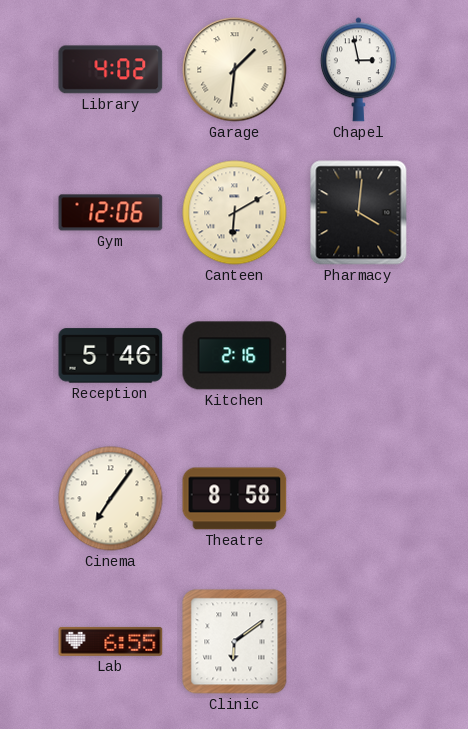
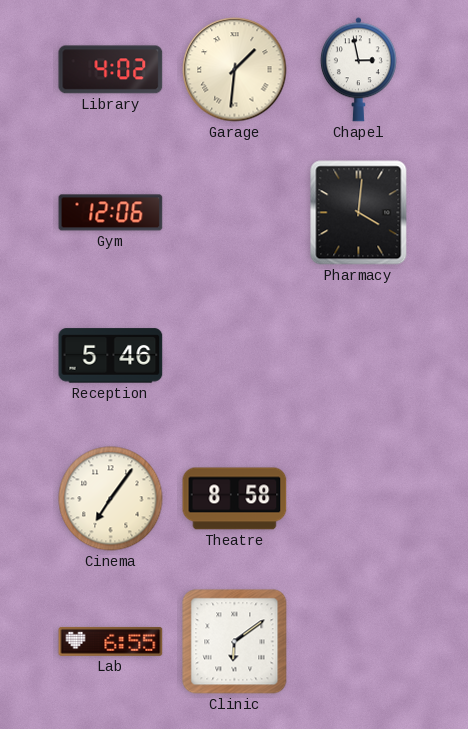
Canteen: 6:10 -> none (235, 213)
Kitchen: 2:16 -> none (235, 356)
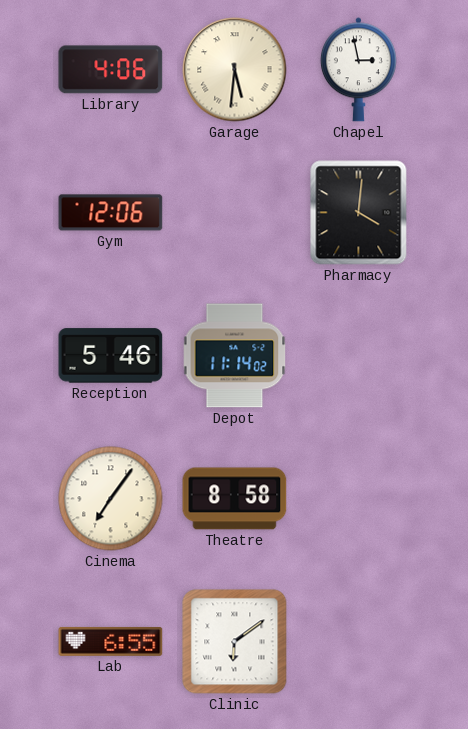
Library: 4:02 -> 4:06 (111, 70)
Garage: 1:31 -> 5:31 (235, 70)
Depot: none -> 11:14 (235, 356)
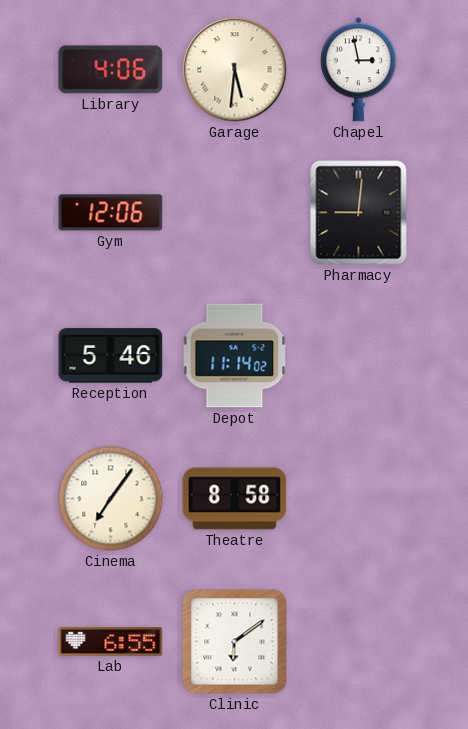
Pharmacy: 4:01 -> 9:01 (359, 213)
